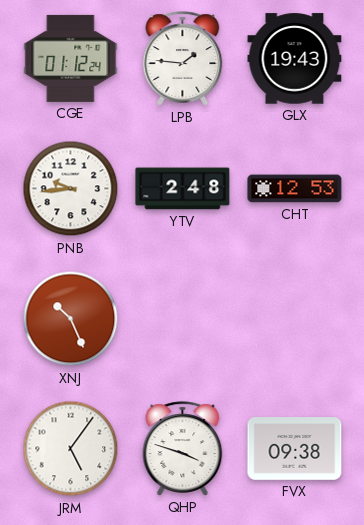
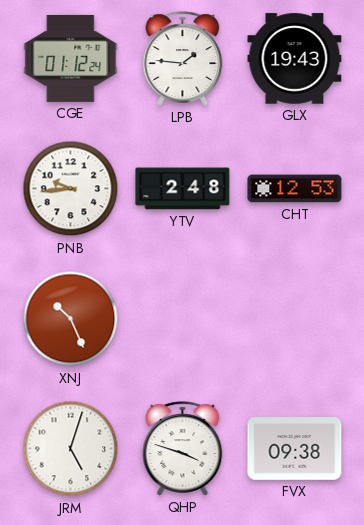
JRM: 5:06 -> 5:03 (71, 449)
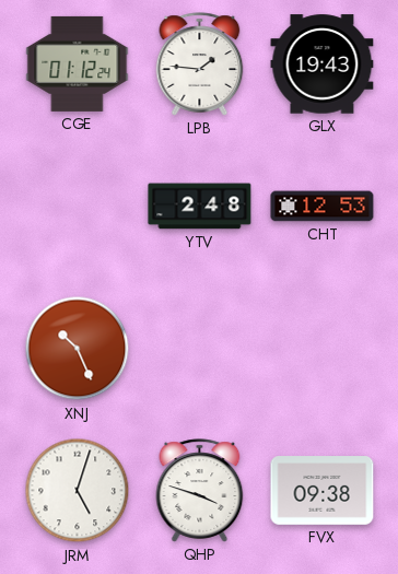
PNB: 9:44 -> none (71, 189)
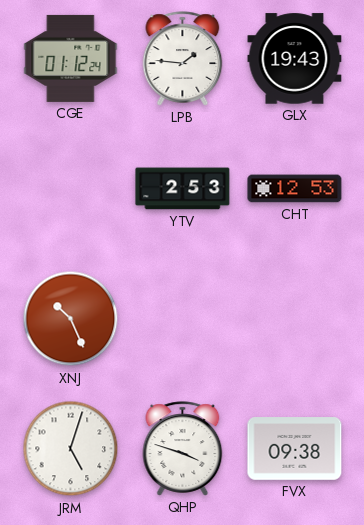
YTV: 2:48 -> 2:53 (183, 189)
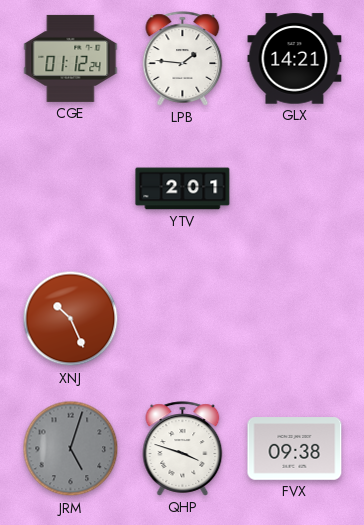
GLX: 19:43 -> 14:21 (295, 59)
YTV: 2:53 -> 2:01 (183, 189)
CHT: 12:53 -> none (295, 189)
JRM dial: white -> grey (71, 449)
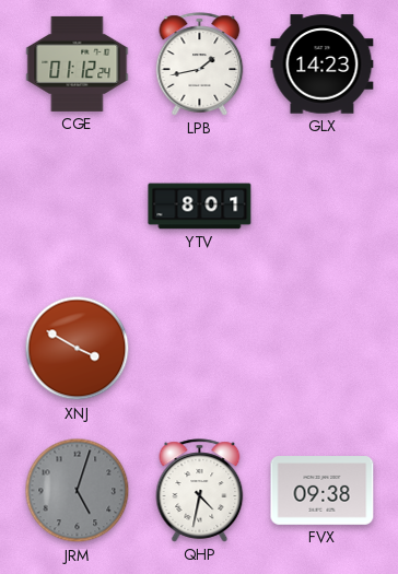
LPB: 1:46 -> 1:43 (200, 65)
GLX: 14:21 -> 14:23 (323, 65)
YTV: 2:01 -> 8:01 (200, 207)
XNJ: 10:26 -> 3:50 (78, 349)
QHP: 3:48 -> 4:32 (200, 491)
